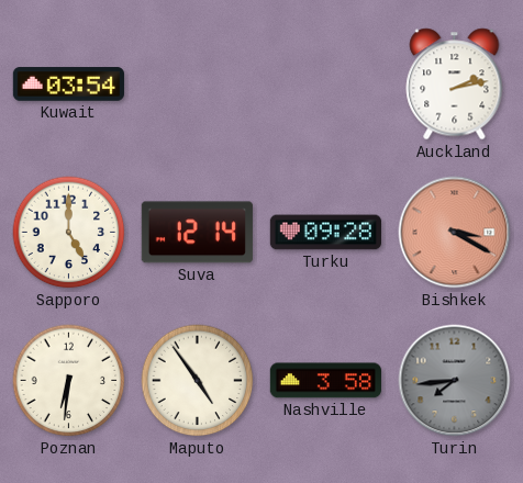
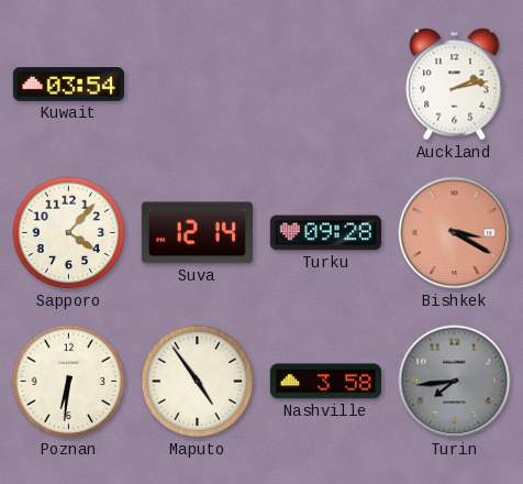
Sapporo: 5:00 -> 4:07 (69, 233)
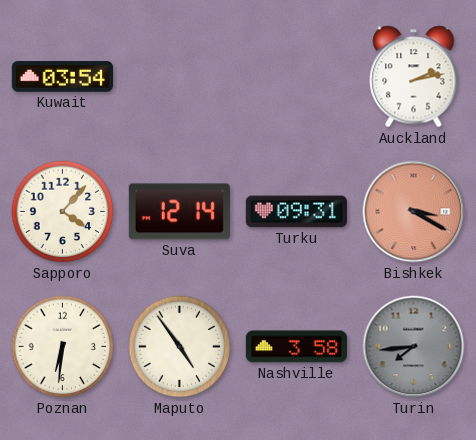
Turku: 09:28 -> 09:31 (296, 212)
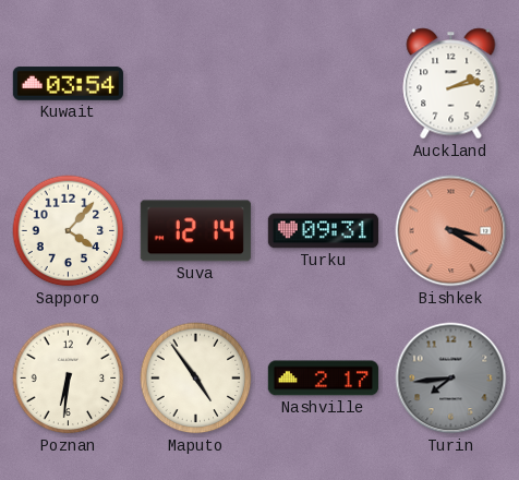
Nashville: 3:58 -> 2:17 (323, 379)
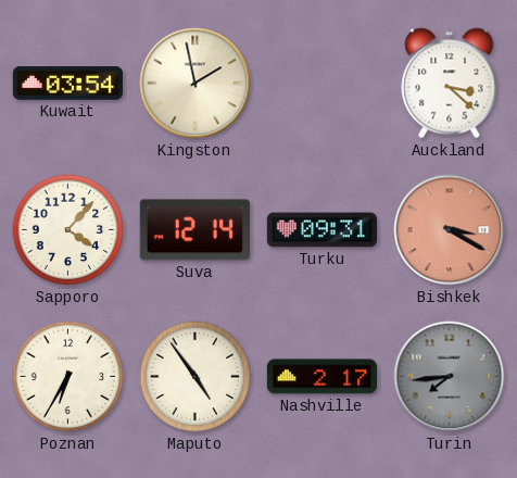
Kingston: none -> 1:58 (196, 84)
Auckland: 2:13 -> 3:22 (450, 84)
Poznan: 6:31 -> 6:35 (68, 377)
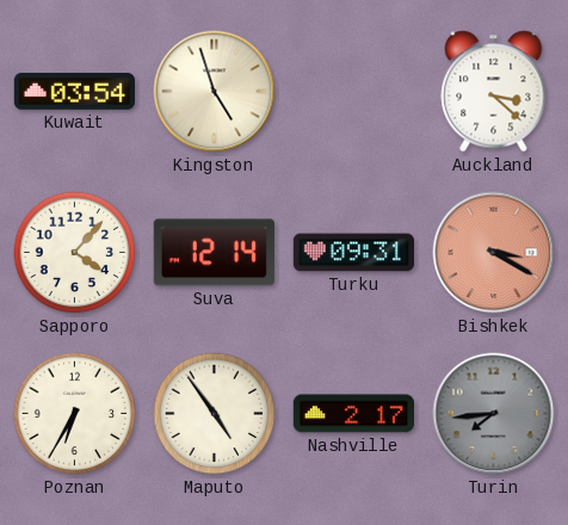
Kingston: 1:58 -> 4:57 (215, 92)
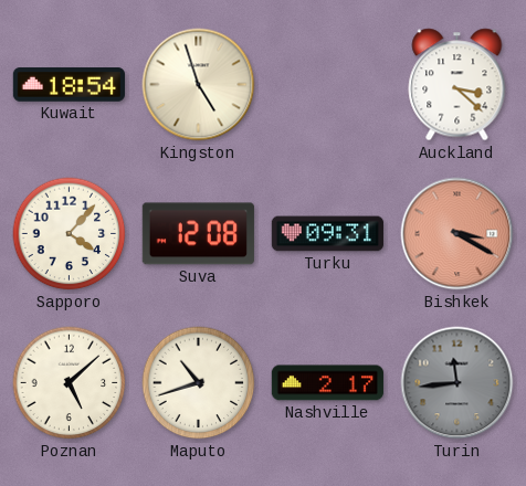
Kuwait: 03:54 -> 18:54 (69, 85)
Suva: 12:14 -> 12:08 (198, 234)
Poznan: 6:35 -> 5:08 (70, 383)
Maputo: 4:54 -> 10:42 (199, 383)
Turin: 7:44 -> 11:44 (457, 383)
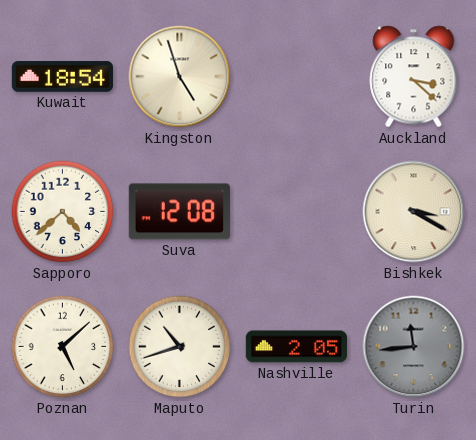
Sapporo: 4:07 -> 4:38 (63, 212)
Turku: 09:31 -> none (327, 234)
Bishkek dial: salmon -> cream (414, 212)
Nashville: 2:17 -> 2:05 (296, 347)
